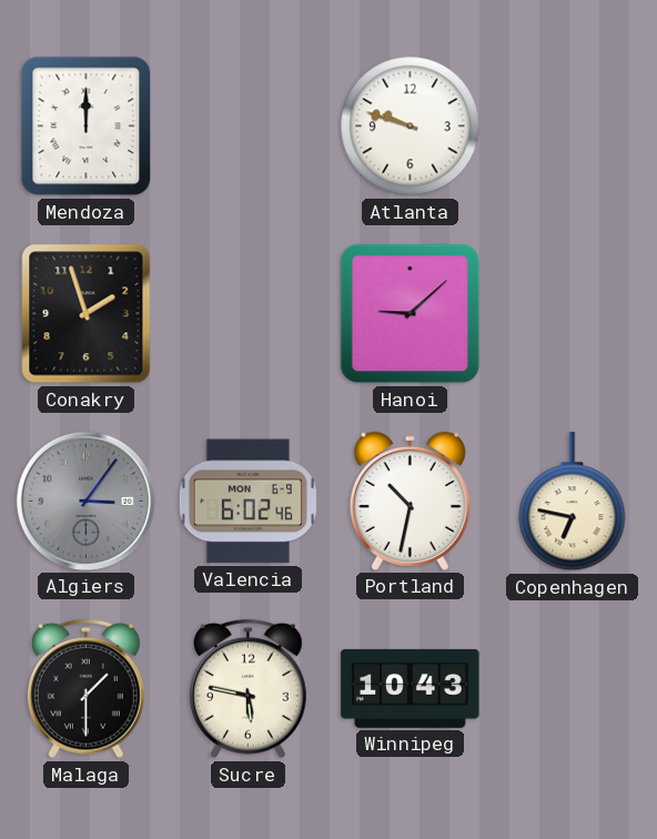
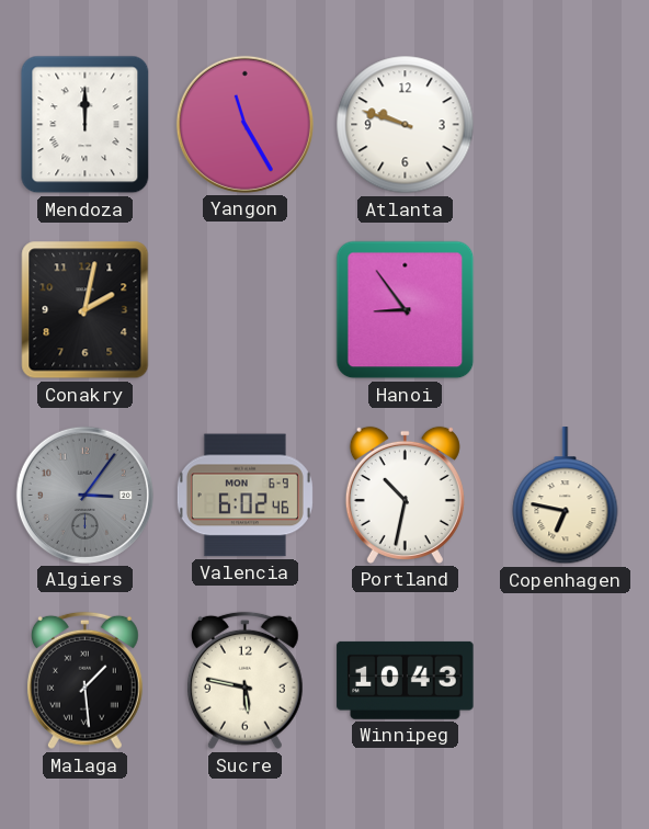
Yangon: none -> 11:25 (244, 124)
Conakry: 1:57 -> 2:02 (86, 310)
Hanoi: 9:08 -> 8:54 (406, 310)
Malaga: 1:30 -> 1:29 (84, 681)
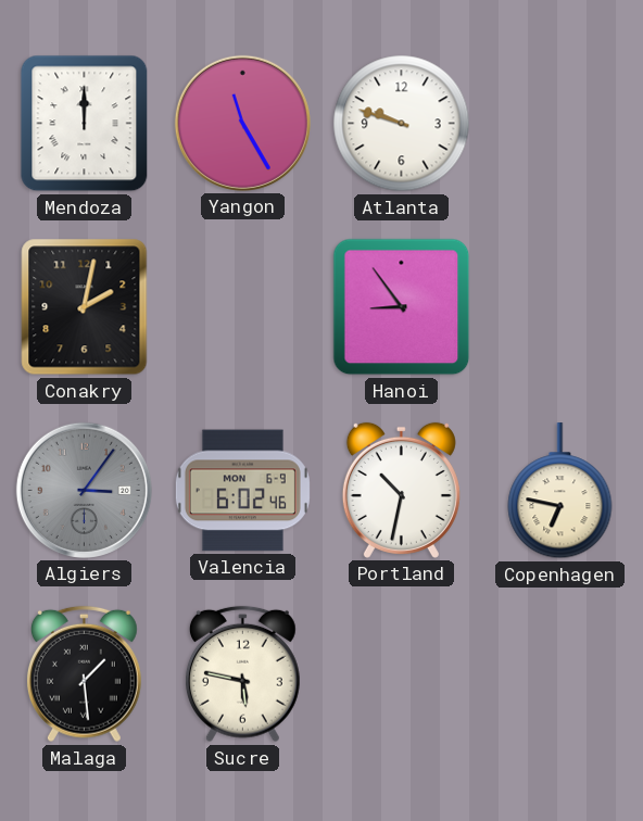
Winnipeg: 10:43 -> none (406, 680)
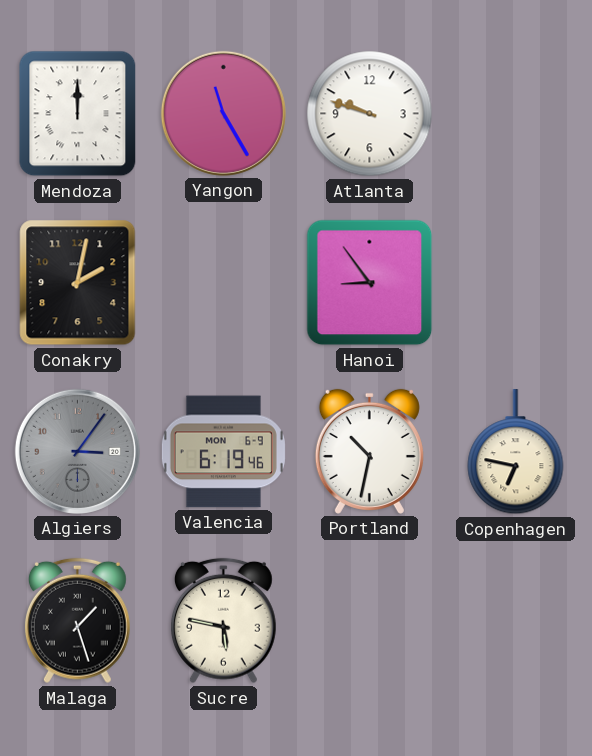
Valencia: 6:02 -> 6:19 (223, 452)
Malaga: 1:29 -> 1:27 (77, 621)
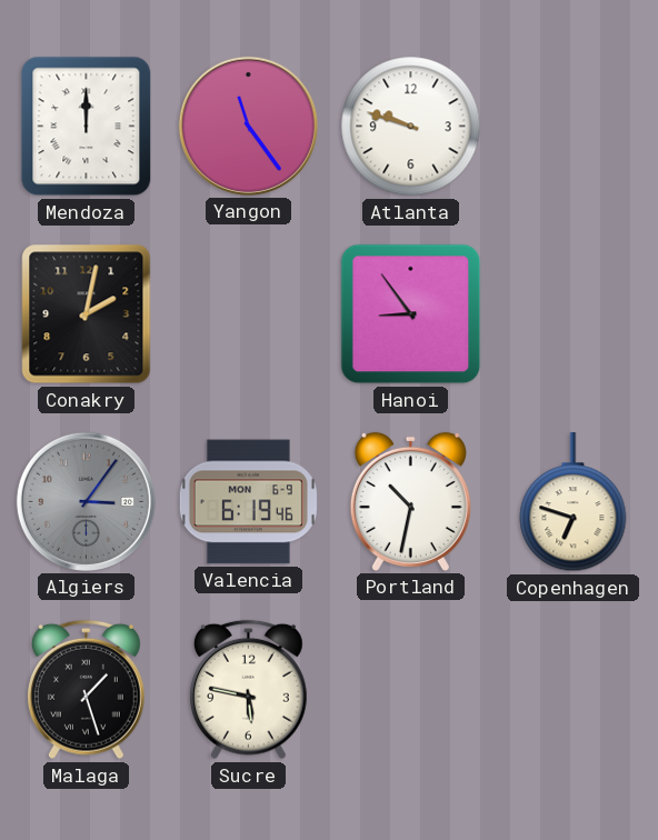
Yangon: 11:25 -> 11:24 (248, 126)
Copenhagen: 6:47 -> 6:48 (574, 502)
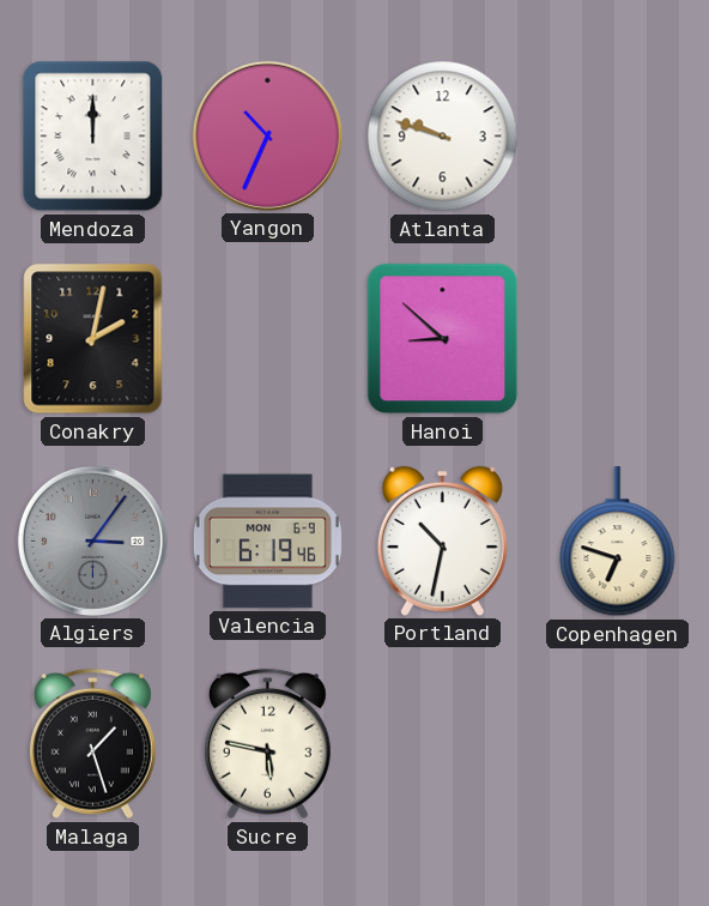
Yangon: 11:24 -> 10:34 (267, 135)
Hanoi: 8:54 -> 8:52 (443, 339)
